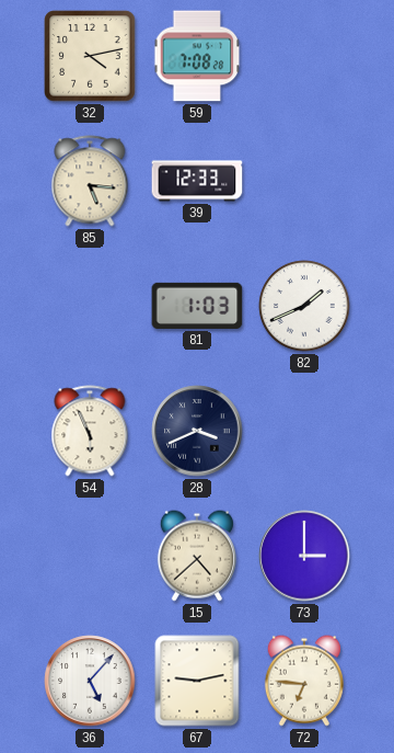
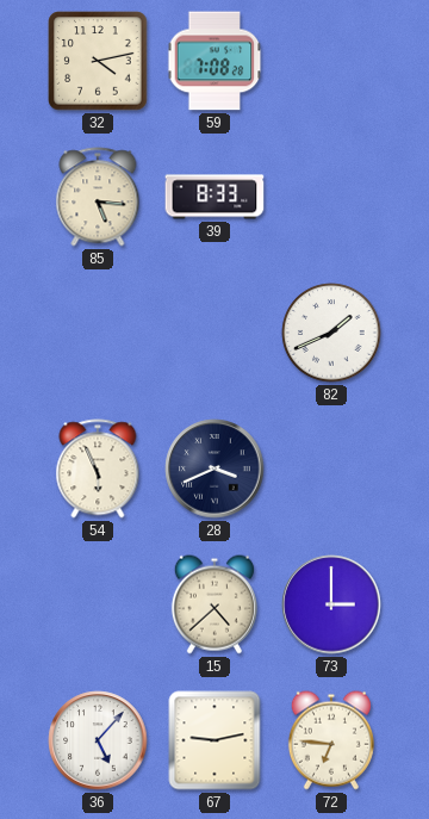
39: 12:33 -> 8:33 (214, 197)
81: 1:03 -> none (197, 306)
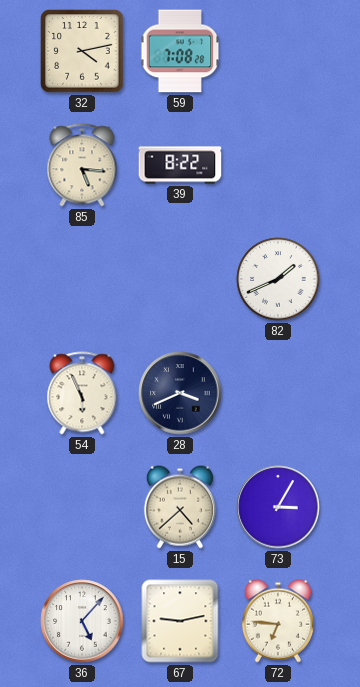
39: 8:33 -> 8:22 (180, 165)
73: 3:00 -> 3:05 (278, 507)
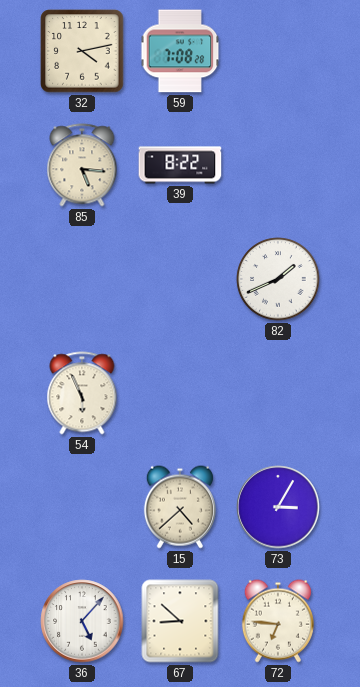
28: 3:41 -> none (180, 393)
67: 9:13 -> 8:52 (180, 621)
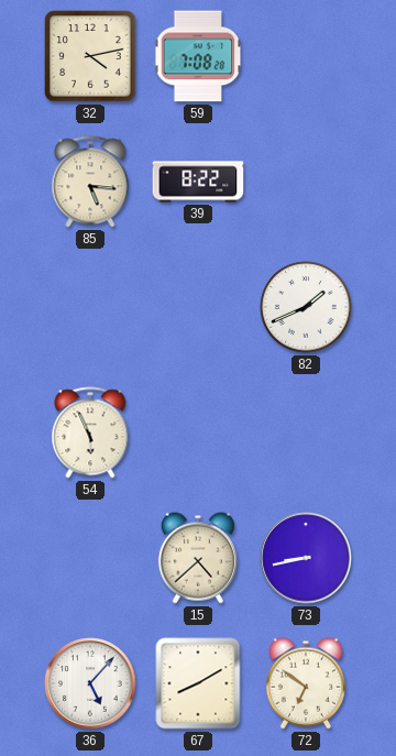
73: 3:05 -> 8:43 (306, 558)
67: 8:52 -> 8:10 (198, 683)
72: 6:46 -> 6:51 (306, 683)
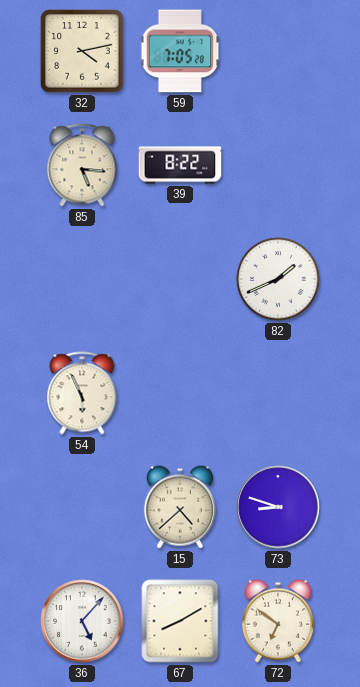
59: 7:08 -> 7:05 (180, 51)
73: 8:43 -> 8:48 (278, 507)
